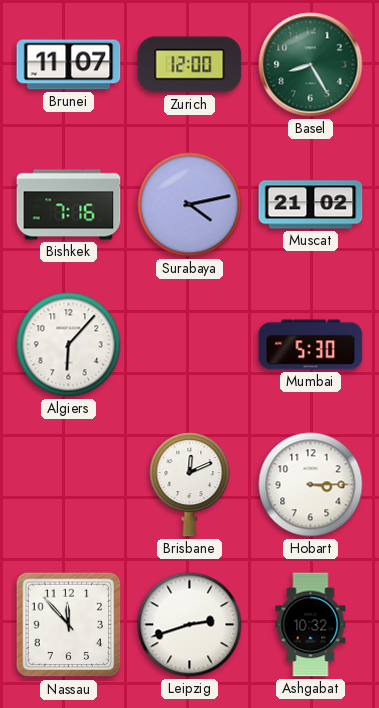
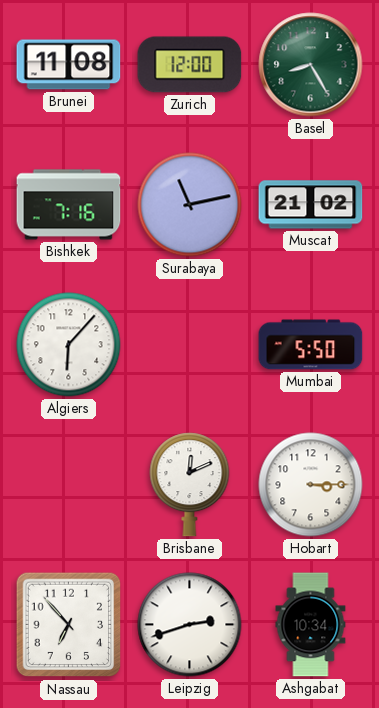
Brunei: 11:07 -> 11:08 (69, 65)
Surabaya: 4:13 -> 11:13 (190, 205)
Mumbai: 5:30 -> 5:50 (311, 345)
Nassau: 11:53 -> 6:53 (69, 625)
Ashgabat: 10:32 -> 10:34 (311, 625)
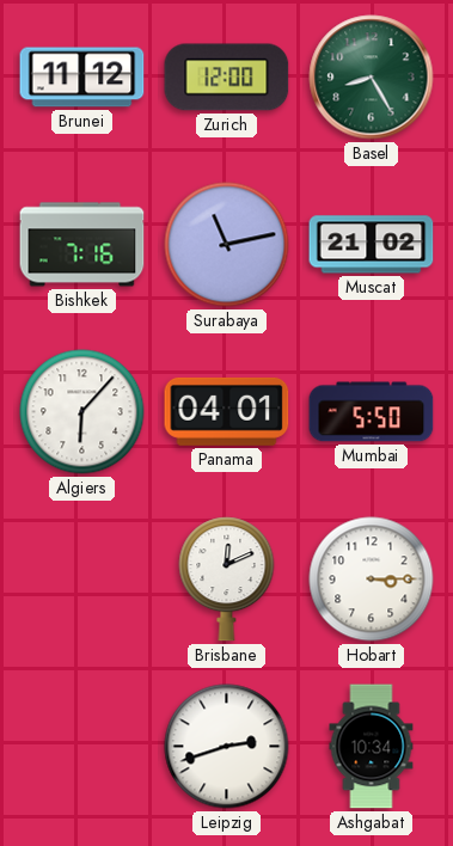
Brunei: 11:08 -> 11:12 (82, 78)
Panama: none -> 04:01 (227, 411)
Nassau: 6:53 -> none (69, 625)
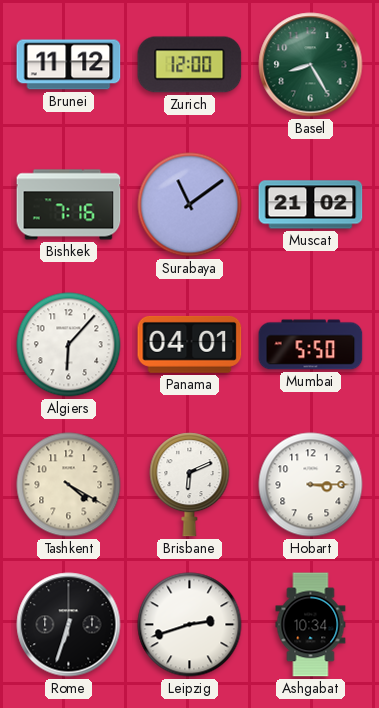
Surabaya: 11:13 -> 11:09 (190, 205)
Tashkent: none -> 4:20 (69, 485)
Brisbane: 12:11 -> 6:11 (190, 485)
Rome: none -> 6:33 (69, 625)
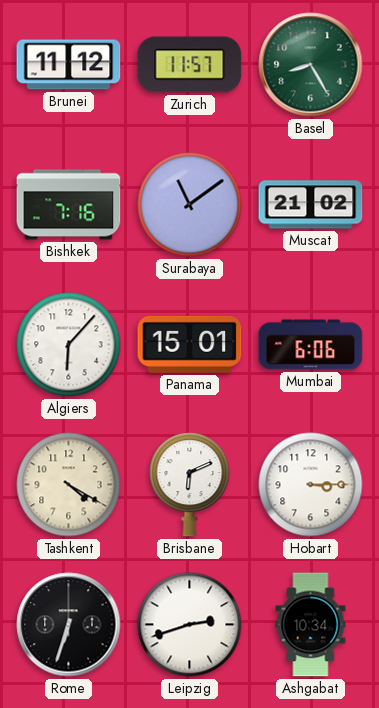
Zurich: 12:00 -> 11:57 (190, 65)
Panama: 04:01 -> 15:01 (190, 344)
Mumbai: 5:50 -> 6:06 (311, 345)
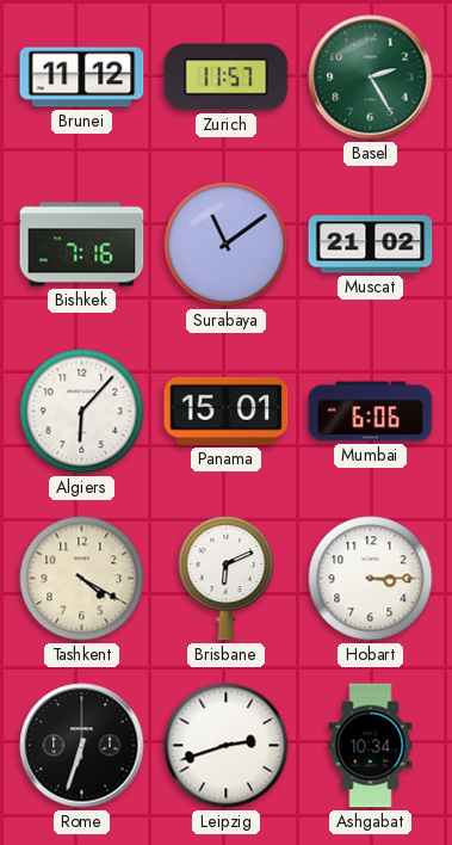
Basel: 8:25 -> 2:25 (371, 78)
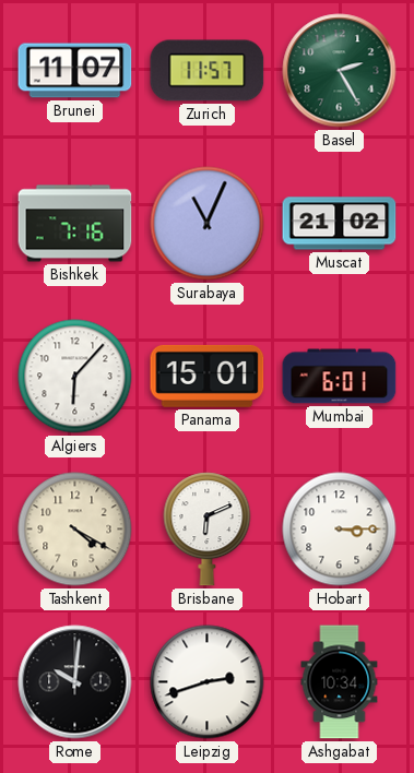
Brunei: 11:12 -> 11:07 (75, 71)
Surabaya: 11:09 -> 11:04 (208, 224)
Mumbai: 6:06 -> 6:01 (340, 377)
Rome: 6:33 -> 10:01 (75, 682)
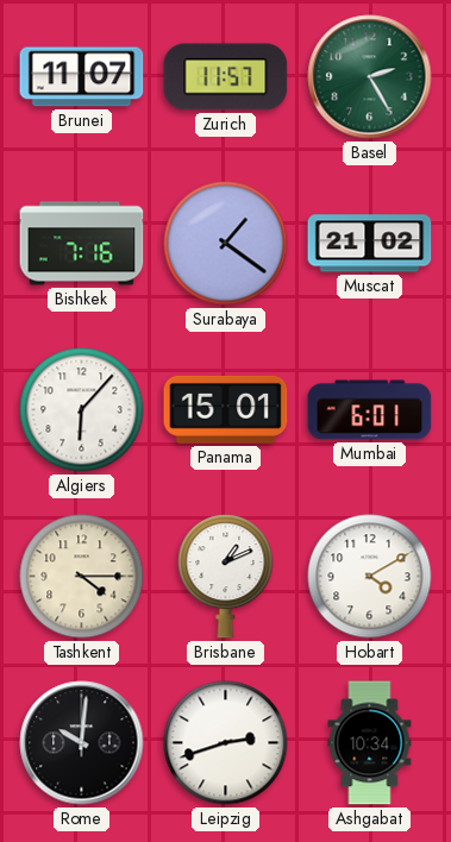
Surabaya: 11:04 -> 1:21 (226, 244)
Tashkent: 4:20 -> 4:15 (82, 577)
Brisbane: 6:11 -> 1:11 (226, 577)
Hobart: 3:15 -> 4:10 (370, 577)
